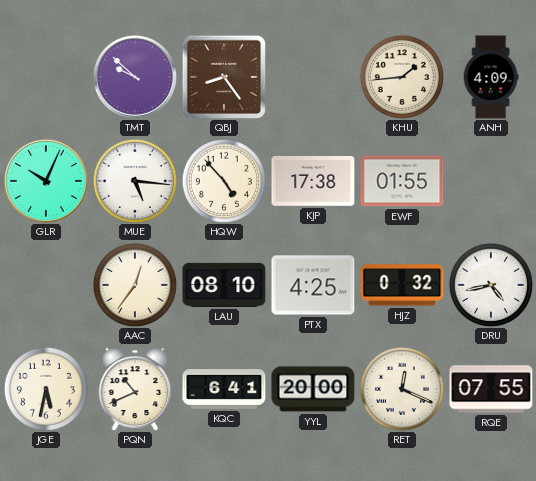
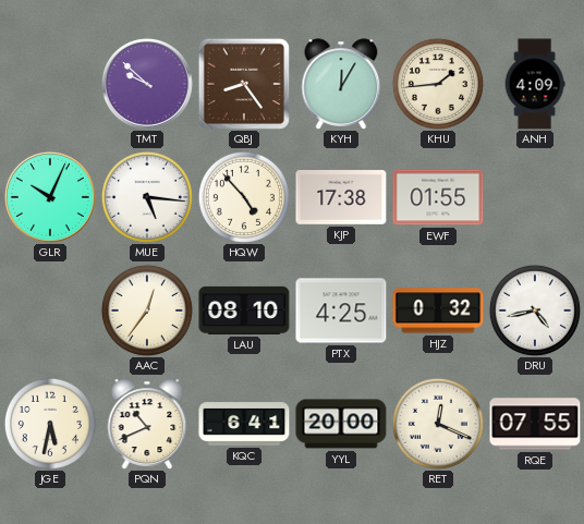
KYH: none -> 12:05 (341, 84)
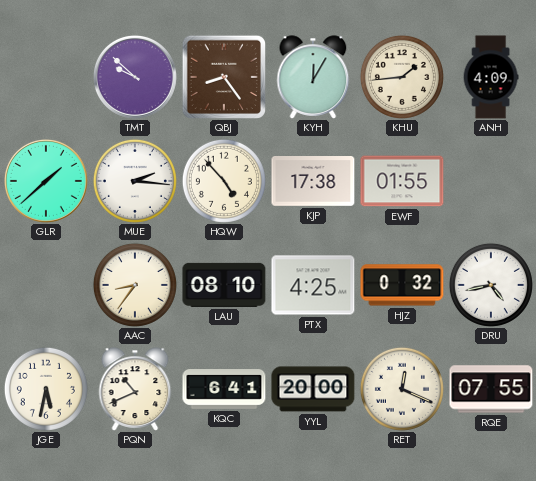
GLR: 10:04 -> 1:38 (46, 181)
MUE: 5:16 -> 2:16 (135, 181)
AAC: 12:36 -> 8:36 (135, 285)
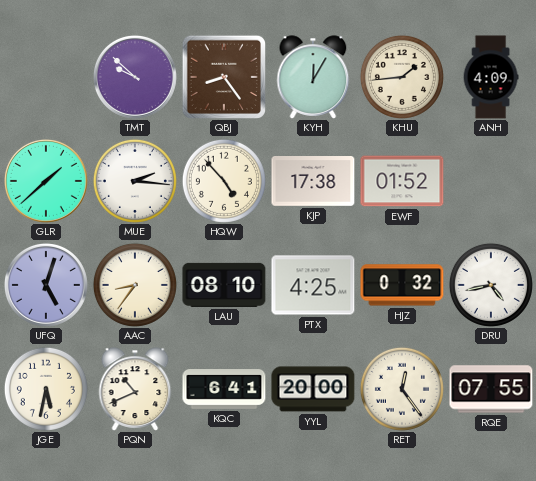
EWF: 01:55 -> 01:52 (402, 181)
UFQ: none -> 5:03 (46, 285)
RET: 12:19 -> 12:24 (402, 389)
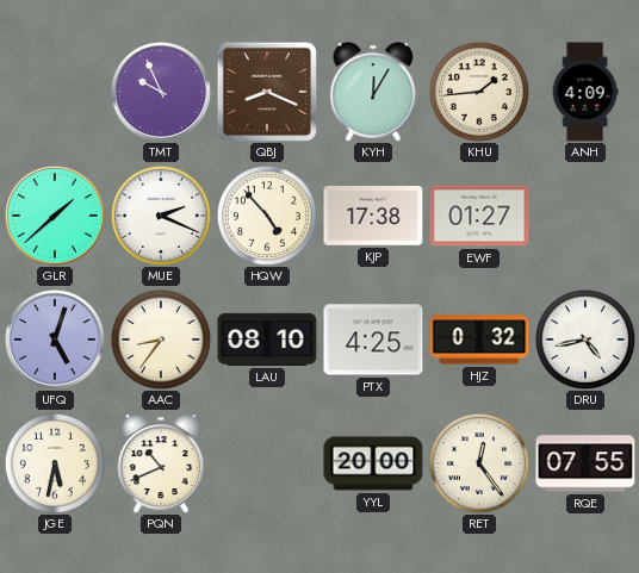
TMT: 9:52 -> 9:56 (161, 92)
QBJ: 8:24 -> 8:19 (266, 91)
MUE: 2:16 -> 2:19 (161, 216)
EWF: 01:52 -> 01:27 (479, 216)
KQC: 6:41 -> none (224, 390)
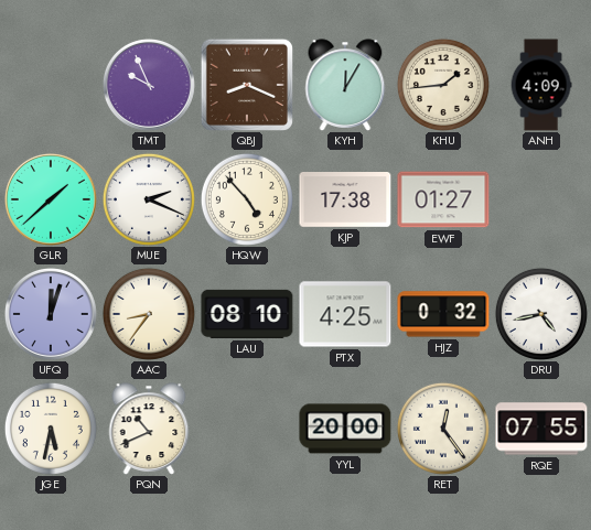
UFQ: 5:03 -> 12:03 (51, 314)
